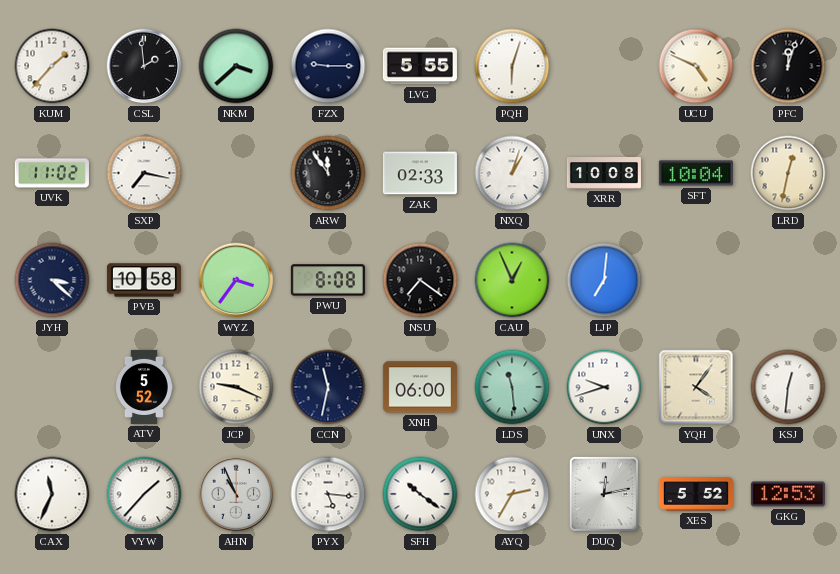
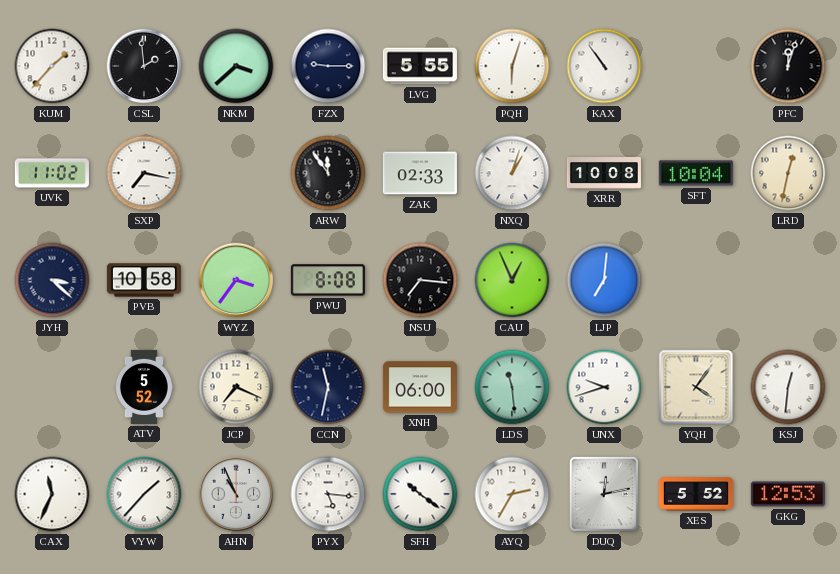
KAX: none -> 10:54 (604, 66)
UCU: 4:49 -> none (696, 66)
NSU: 7:21 -> 7:16 (420, 280)
JCP: 9:19 -> 7:19 (236, 387)
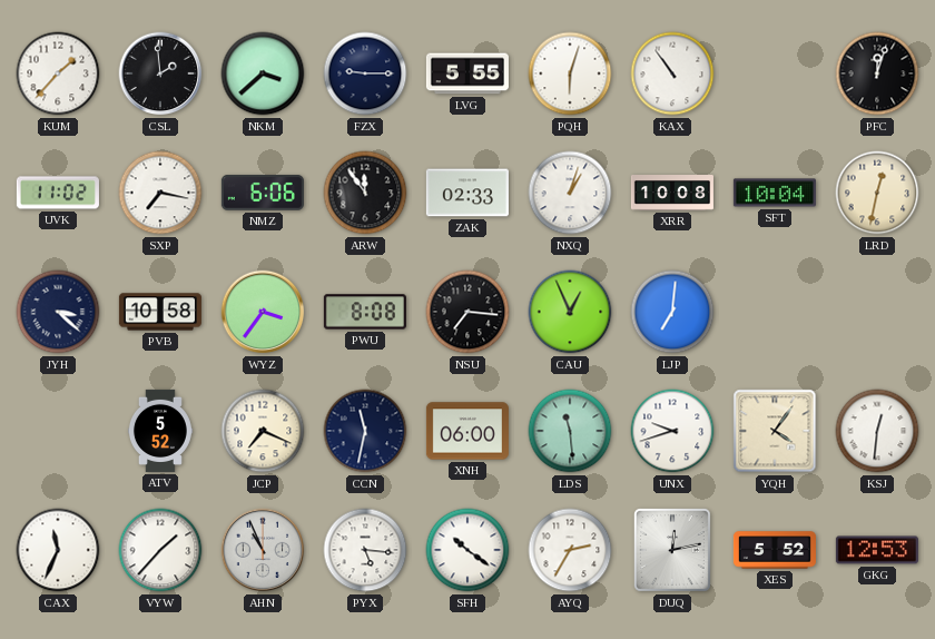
NMZ: none -> 6:06 (263, 193)
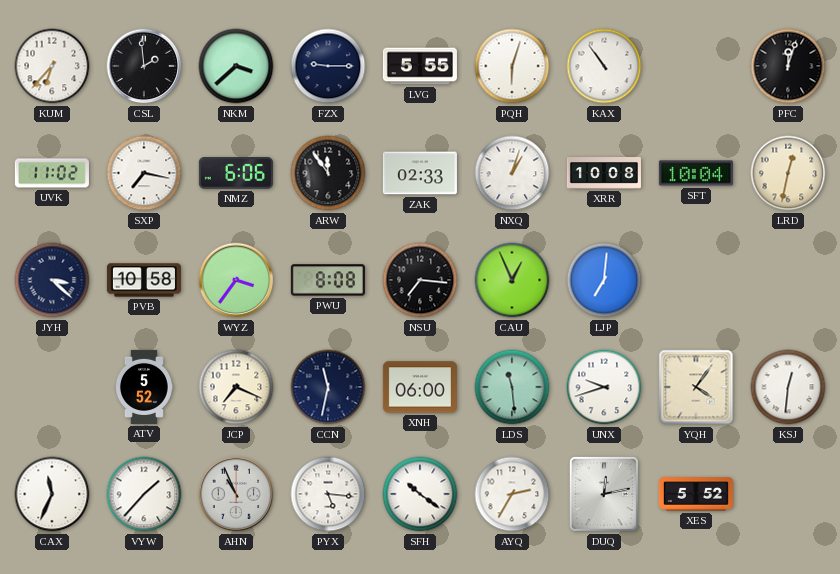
KUM: 1:37 -> 6:37 (52, 66)
GKG: 12:53 -> none (877, 550)
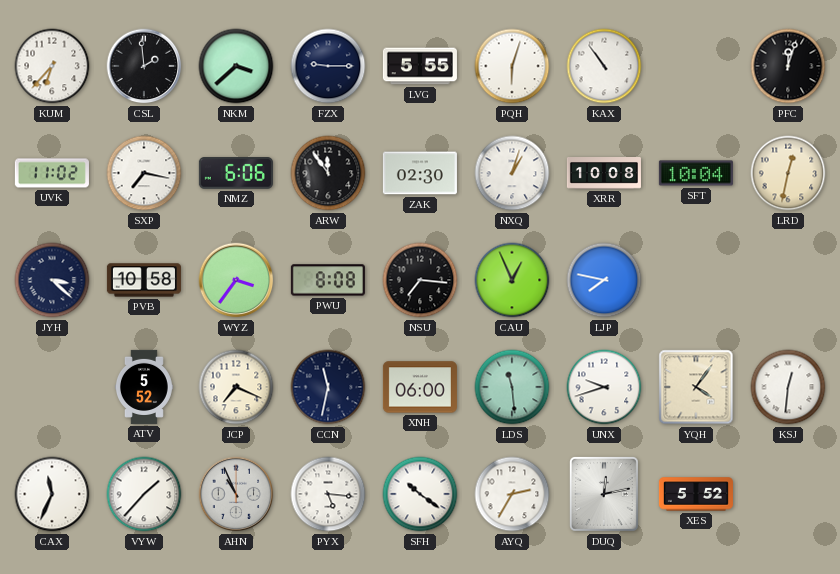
ZAK: 02:33 -> 02:30 (420, 173)
LJP: 7:01 -> 7:47 (604, 280)
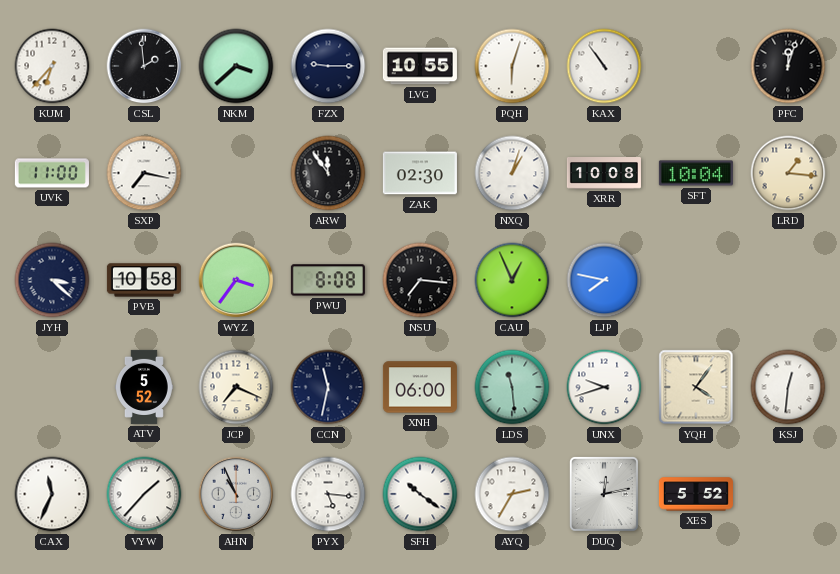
LVG: 5:55 -> 10:55 (420, 66)
UVK: 11:02 -> 11:00 (52, 173)
NMZ: 6:06 -> none (236, 173)
LRD: 12:32 -> 1:16 (788, 173)
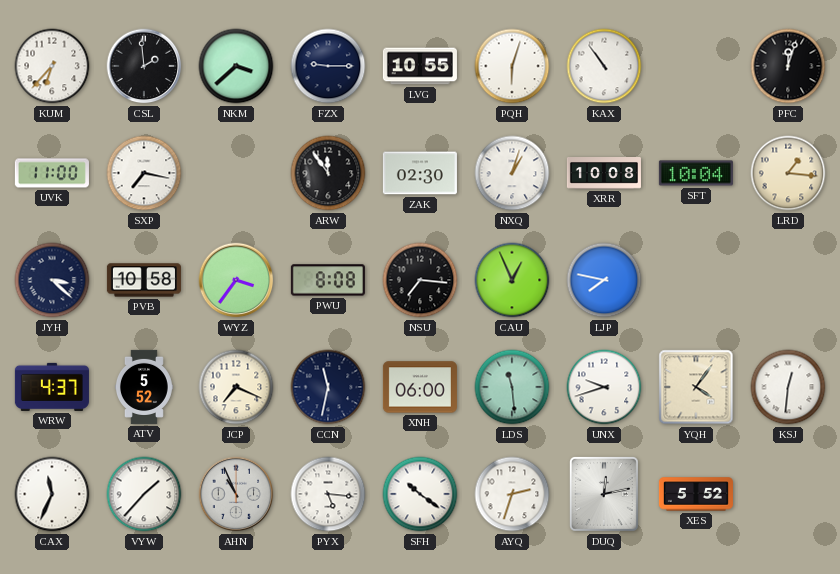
WRW: none -> 4:37 (52, 387)
AYQ: 2:35 -> 2:33 (512, 494)
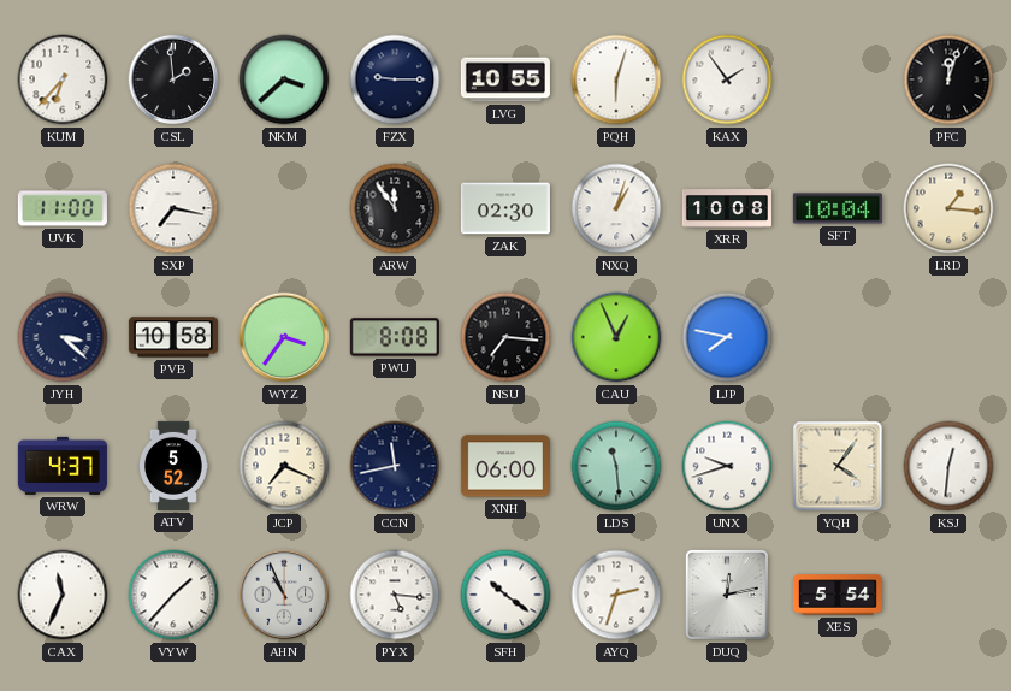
KAX: 10:54 -> 1:54 (727, 79)
CCN: 11:32 -> 11:43 (395, 466)
XES: 5:52 -> 5:54 (838, 595)
